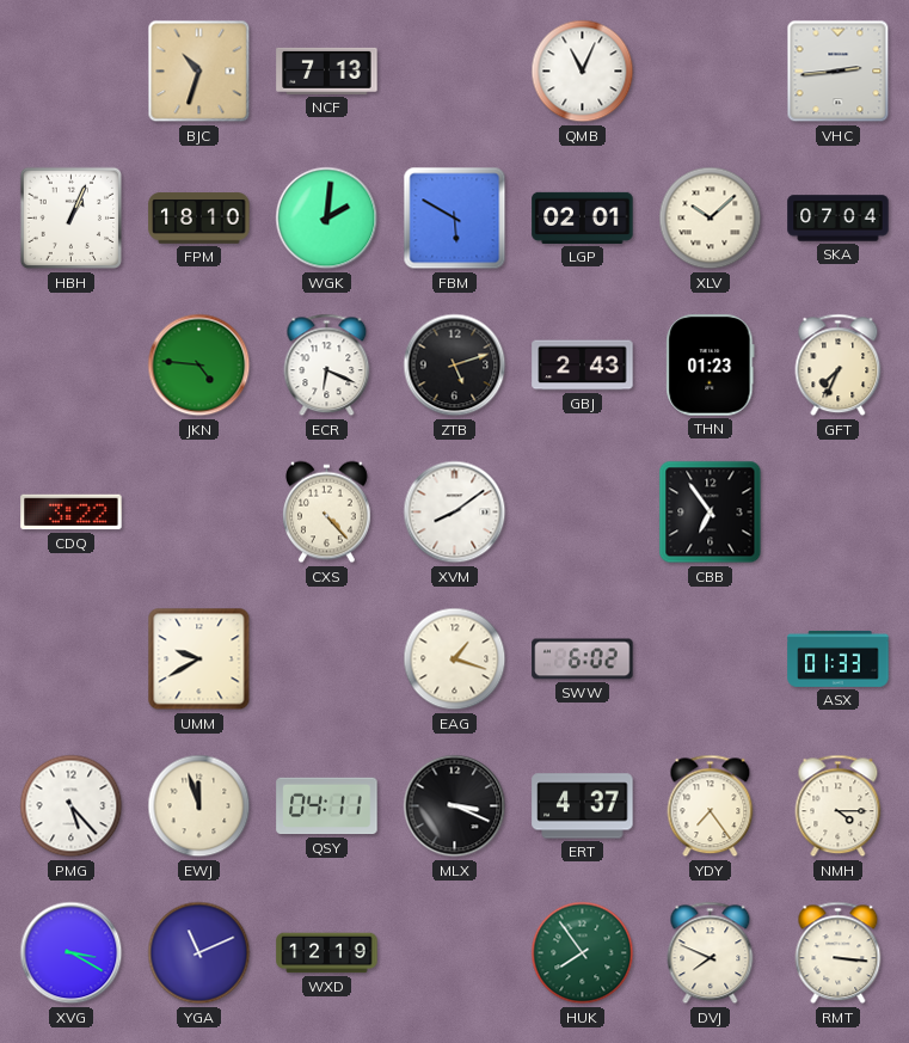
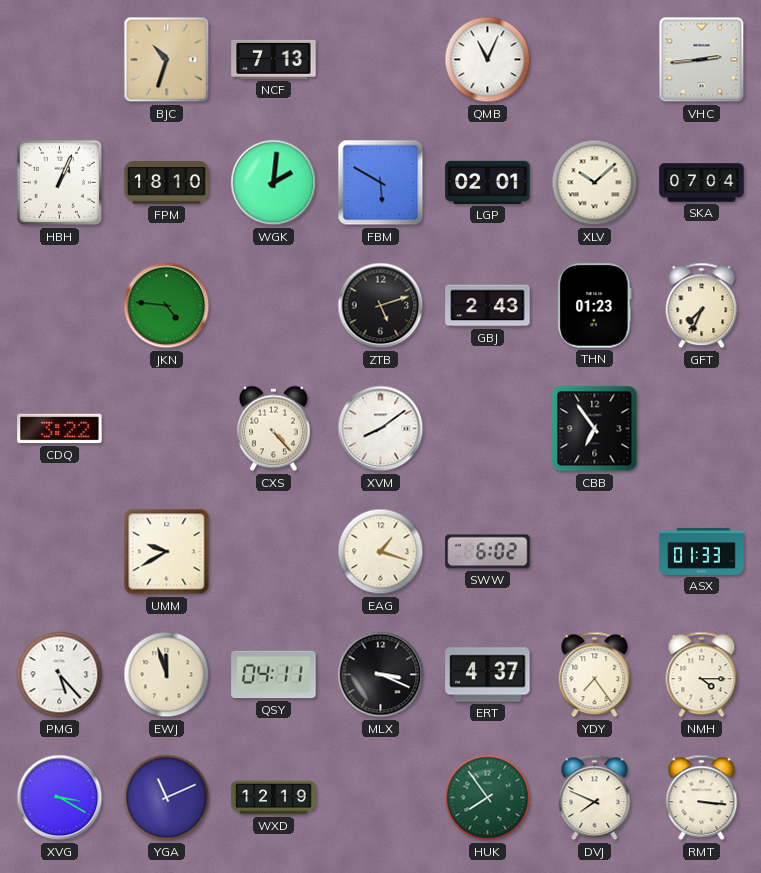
ECR: 6:19 -> none (327, 366)
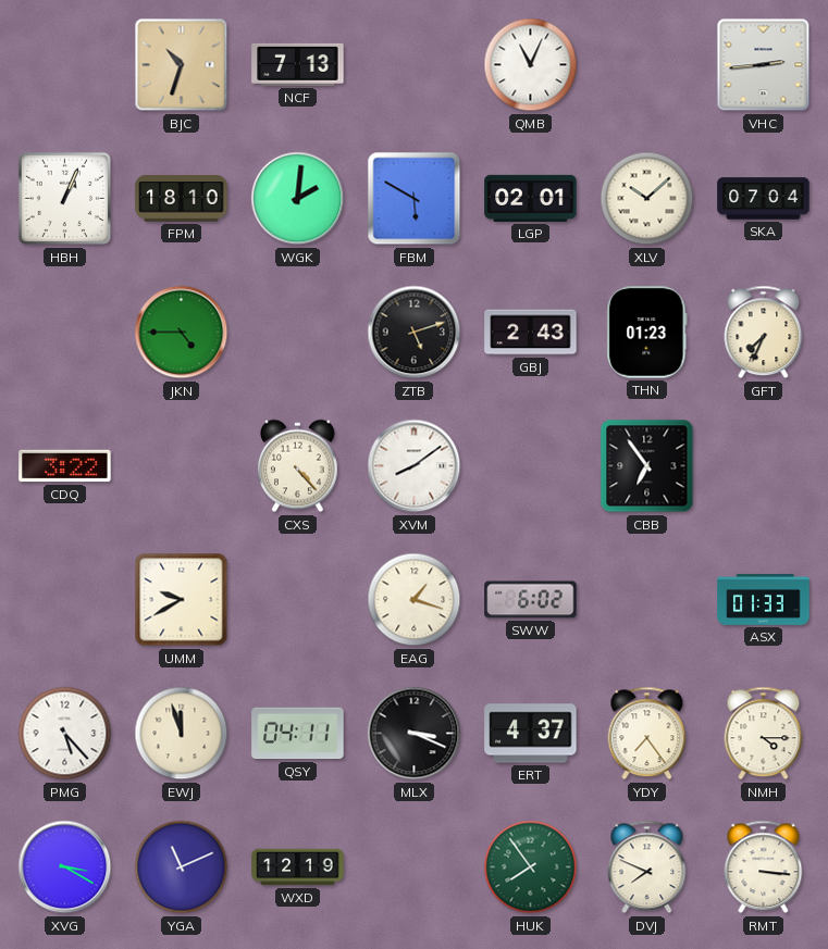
JKN: 4:46 -> 4:45 (182, 333)
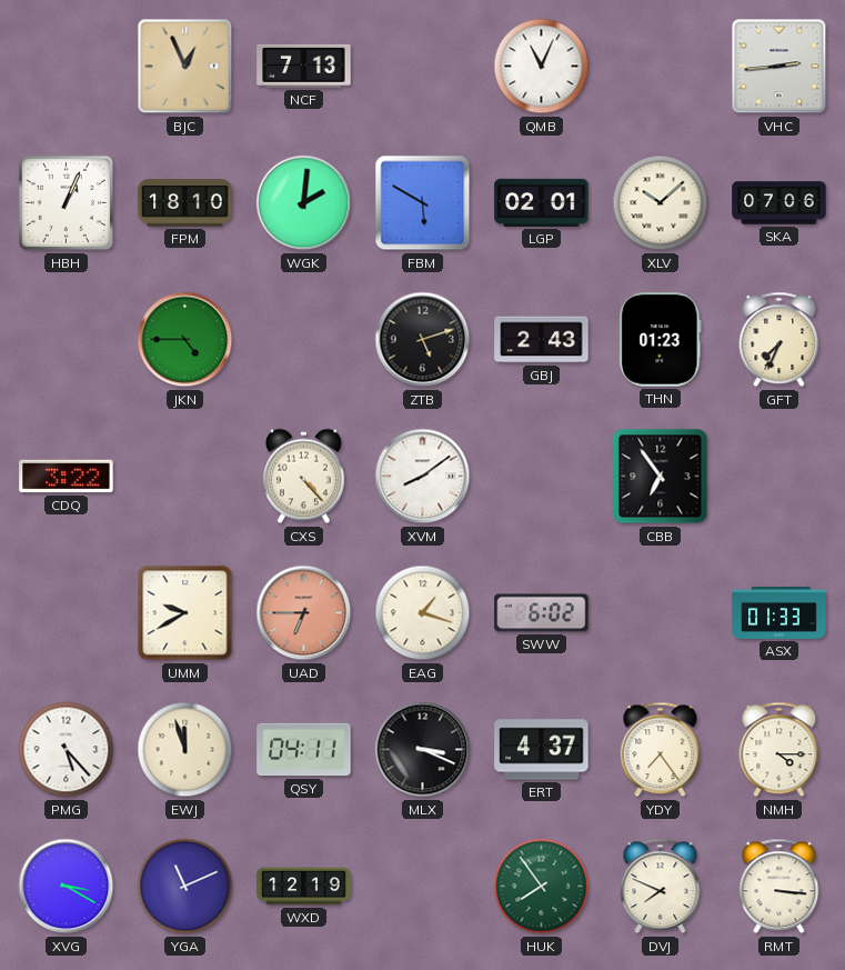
BJC: 10:33 -> 12:56 (185, 67)
SKA: 07:04 -> 07:06 (779, 203)
UAD: none -> 6:45 (304, 613)
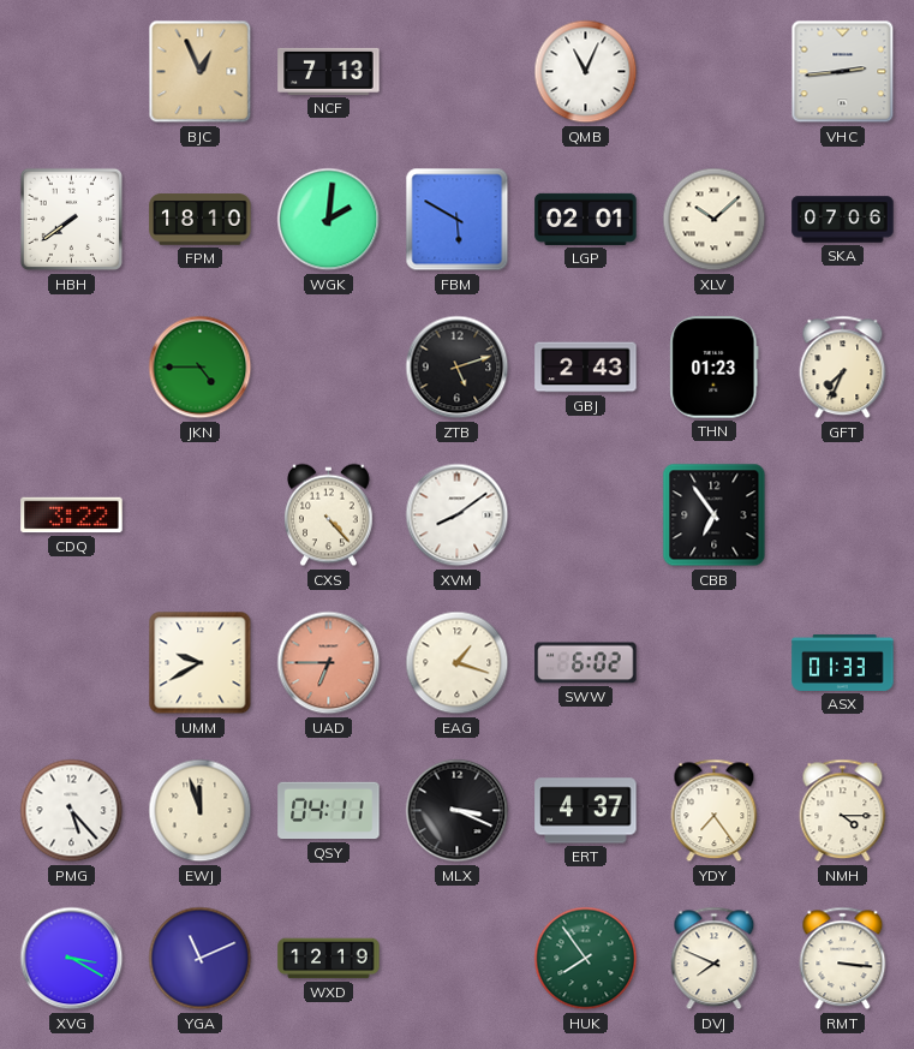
HBH: 1:04 -> 7:39 (72, 220)
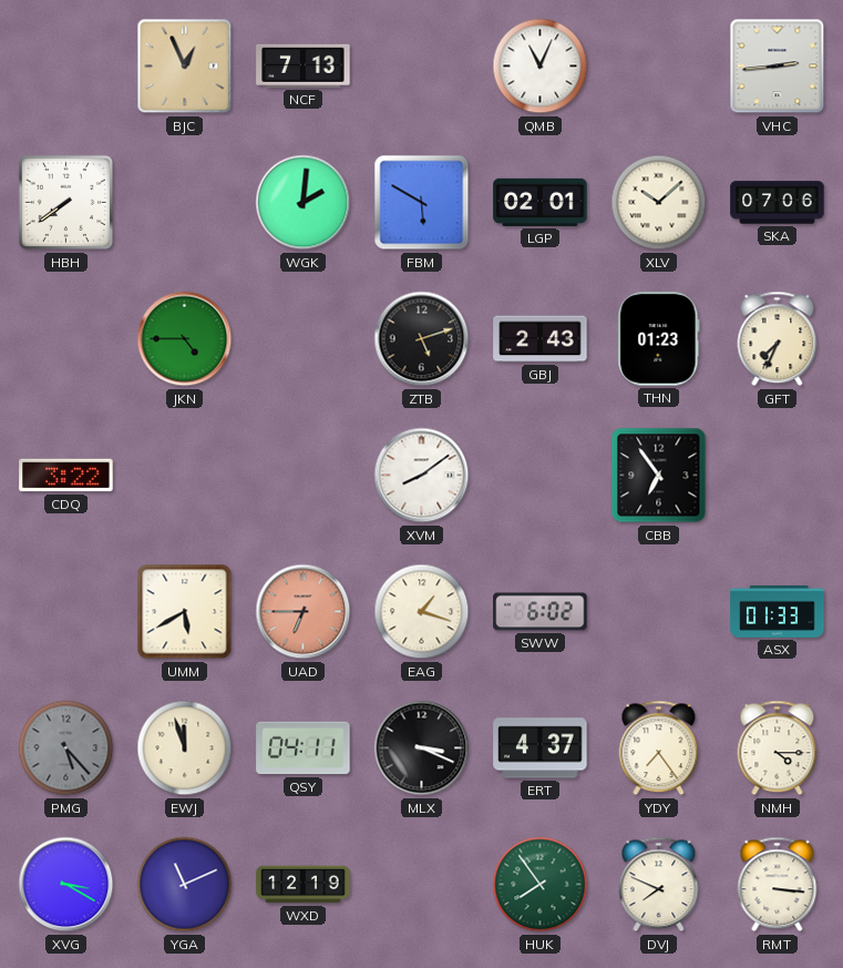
FPM: 18:10 -> none (201, 220)
CXS: 4:23 -> none (329, 515)
UMM: 9:40 -> 5:40 (185, 612)
PMG dial: white -> grey (66, 748)
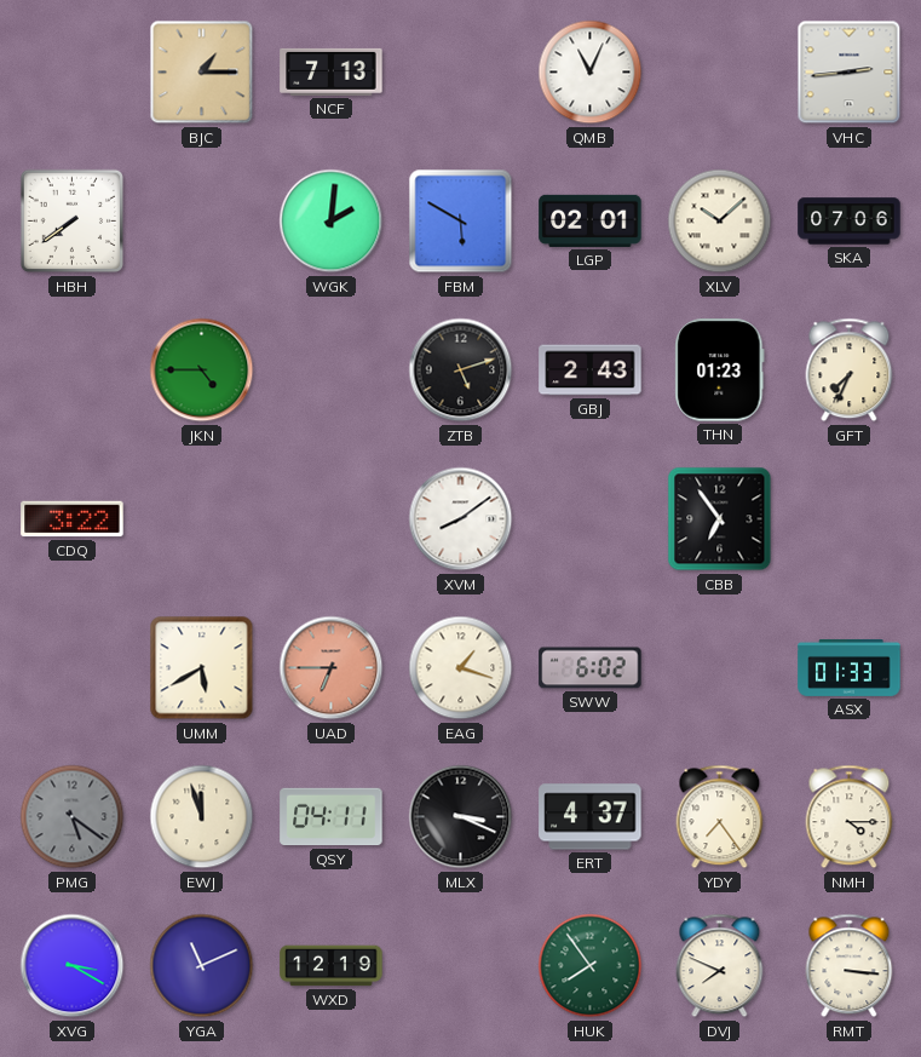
BJC: 12:56 -> 1:15 (202, 73)
PMG: 5:23 -> 5:21 (73, 817)
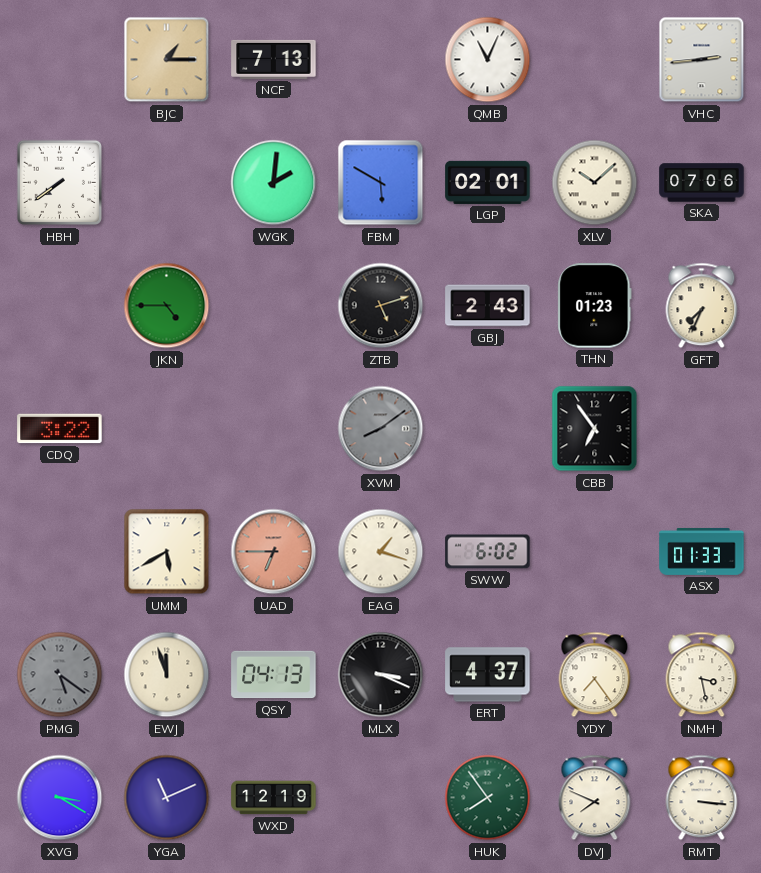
XVM dial: white -> grey (381, 429)
QSY: 04:11 -> 04:13 (274, 675)
NMH: 4:15 -> 3:28 (702, 675)
